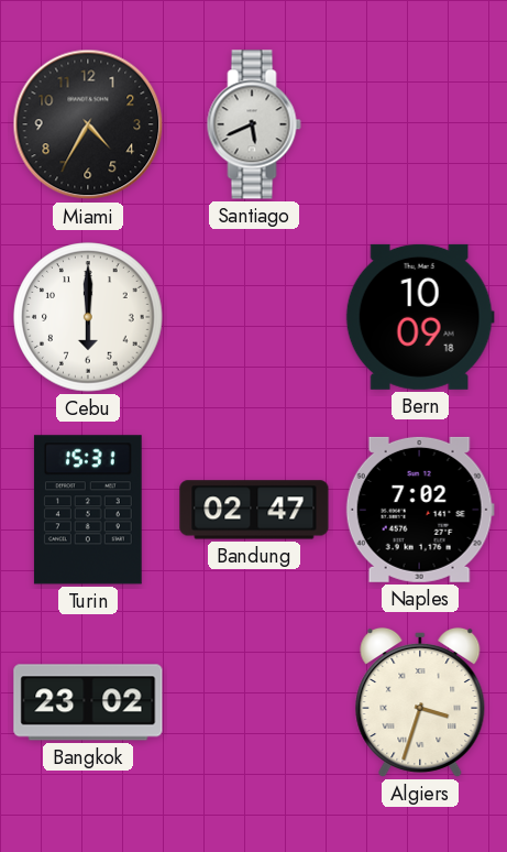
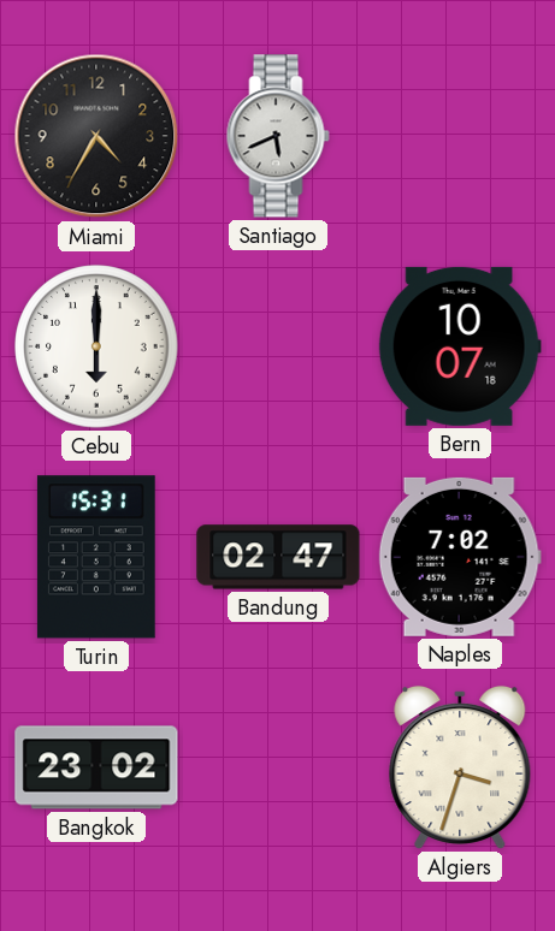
Bern: 10:09 -> 10:07 (460, 346)
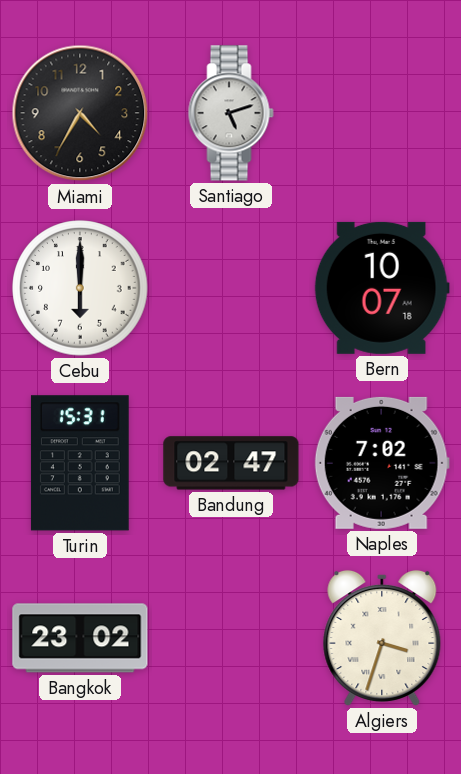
Santiago: 5:41 -> 5:12 (231, 113)
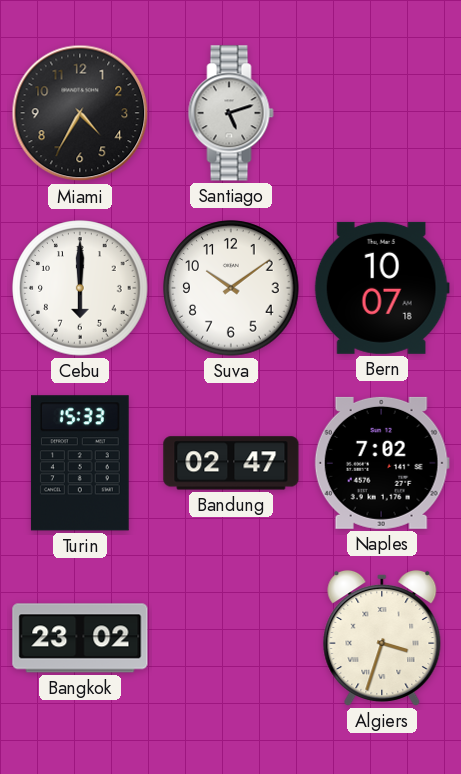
Suva: none -> 10:09 (231, 288)
Turin: 15:31 -> 15:33 (80, 463)
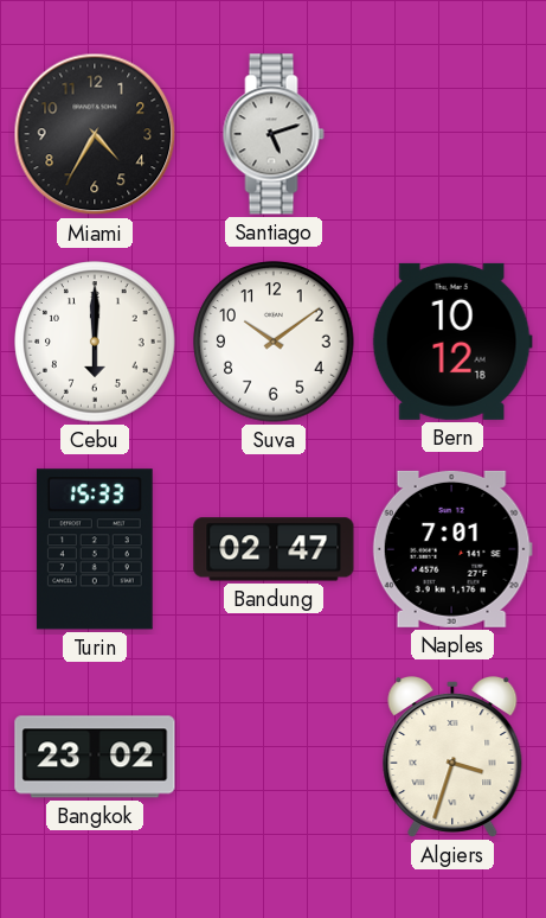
Bern: 10:07 -> 10:12 (452, 342)
Naples: 7:02 -> 7:01 (452, 549)
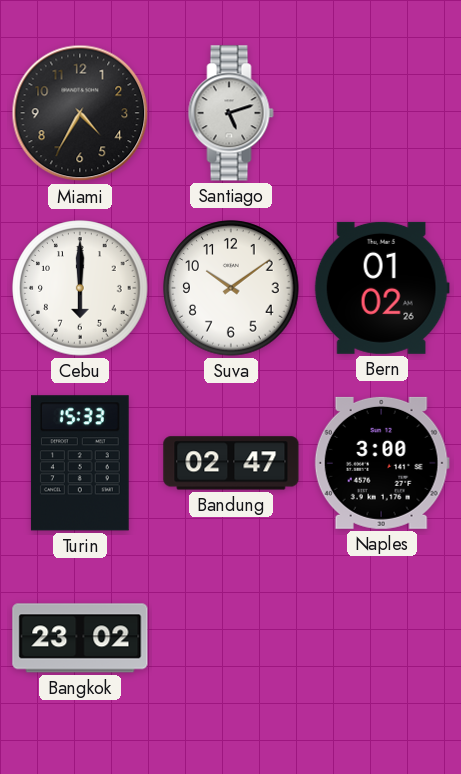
Bern: 10:12 -> 01:02 (382, 288)
Naples: 7:01 -> 3:00 (382, 463)
Algiers: 3:33 -> none (452, 757)
